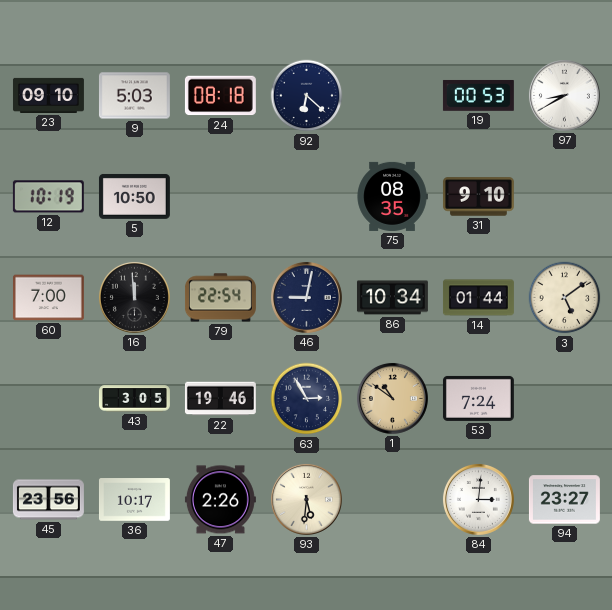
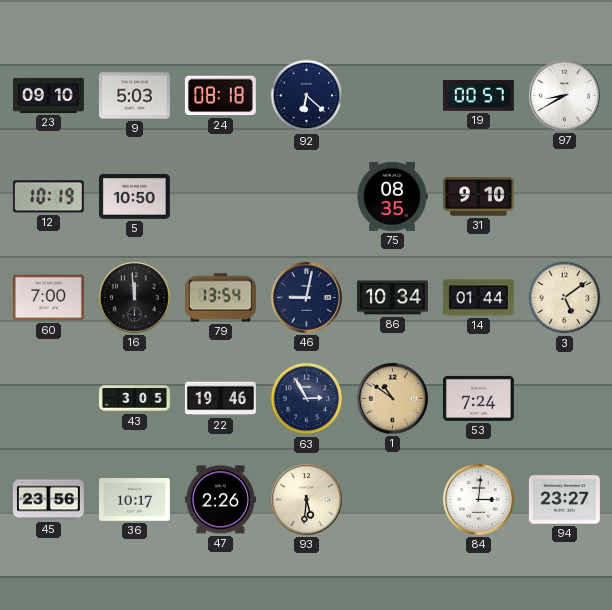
19: 00:53 -> 00:57 (478, 95)
79: 22:54 -> 13:54 (220, 298)
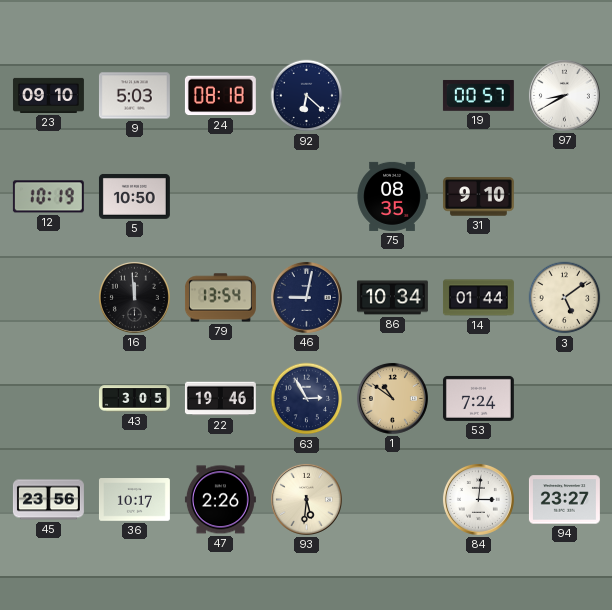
60: 7:00 -> none (48, 298)
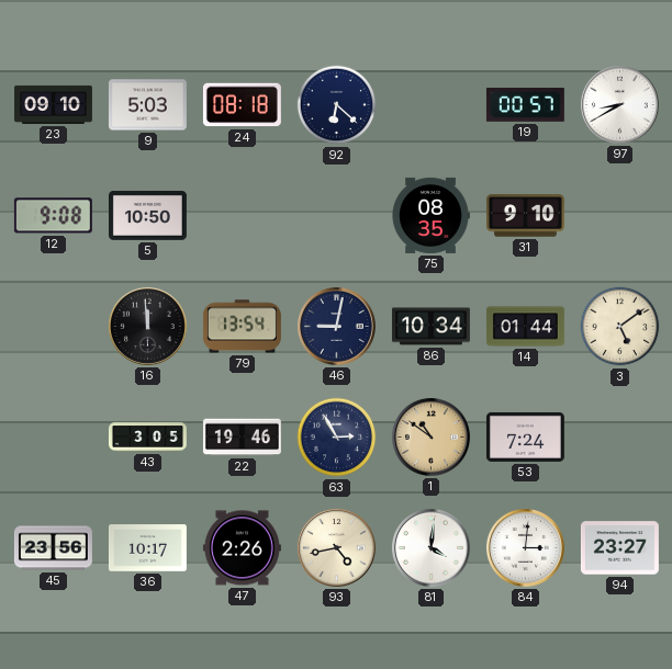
12: 10:19 -> 9:08 (53, 216)
93: 5:31 -> 4:43 (336, 547)
81: none -> 4:01 (430, 547)
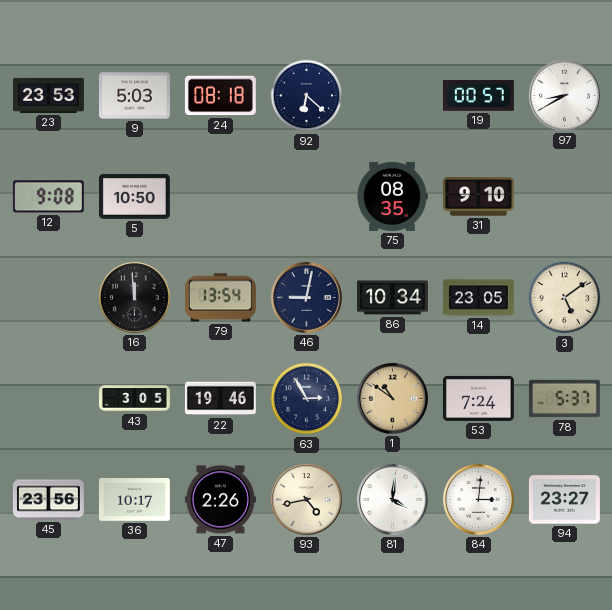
23: 09:10 -> 23:53 (48, 95)
14: 01:44 -> 23:05 (478, 298)
78: none -> 5:37 (564, 399)
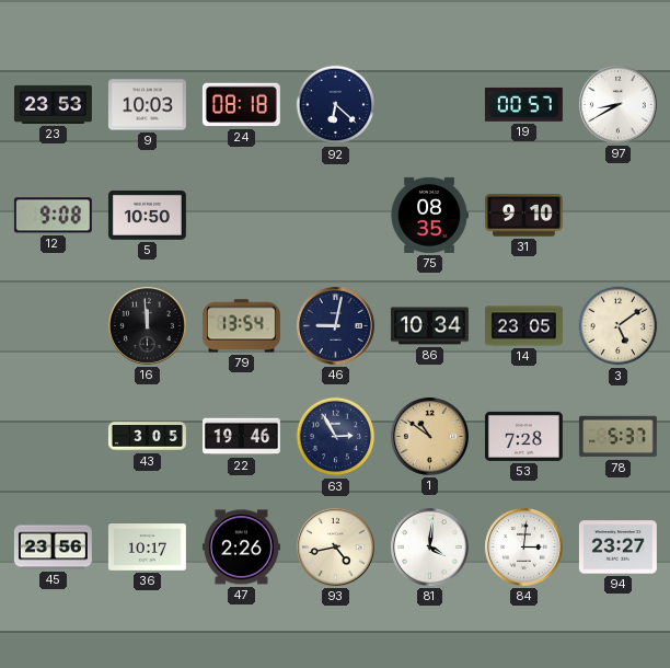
9: 5:03 -> 10:03 (147, 105)
53: 7:24 -> 7:28 (523, 436)
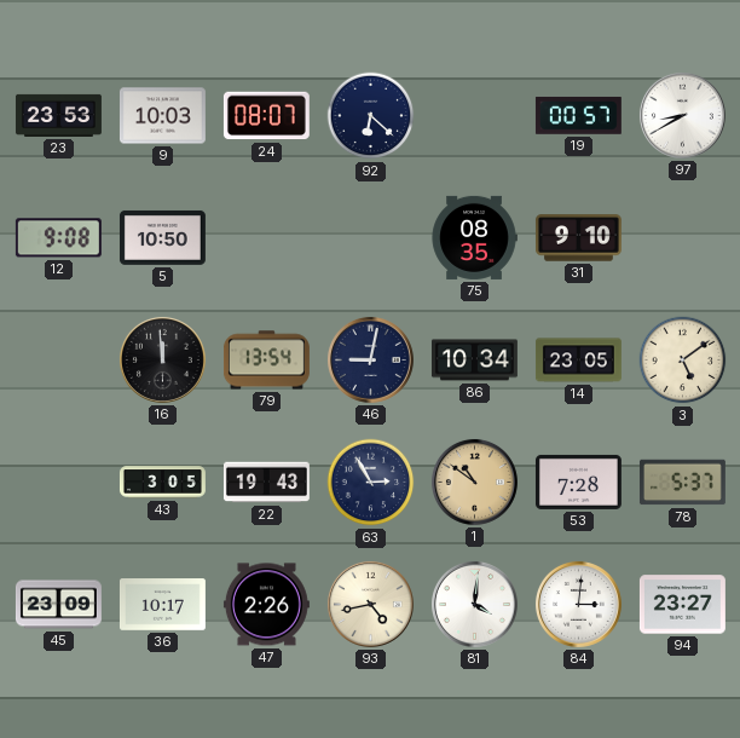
24: 08:18 -> 08:07 (266, 116)
22: 19:46 -> 19:43 (266, 483)
45: 23:56 -> 23:09 (58, 605)
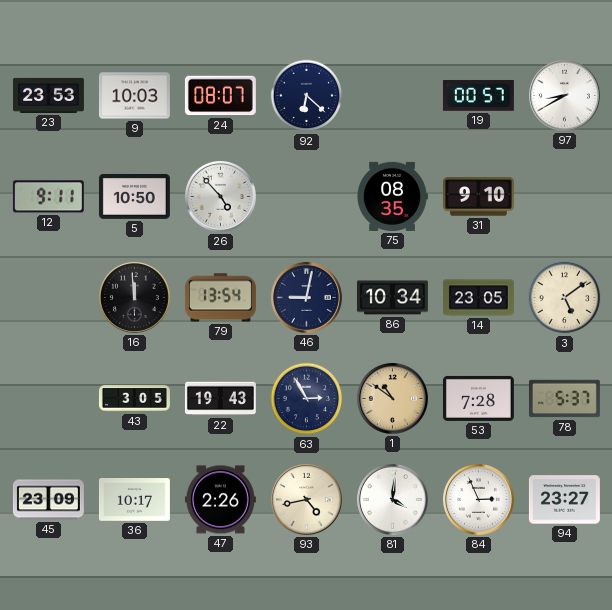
12: 9:08 -> 9:11 (48, 197)
26: none -> 4:53 (220, 196)
84: 3:01 -> 2:56 (478, 499)
